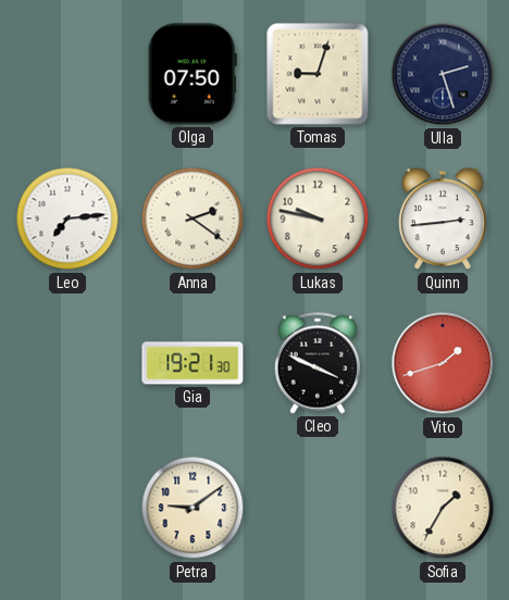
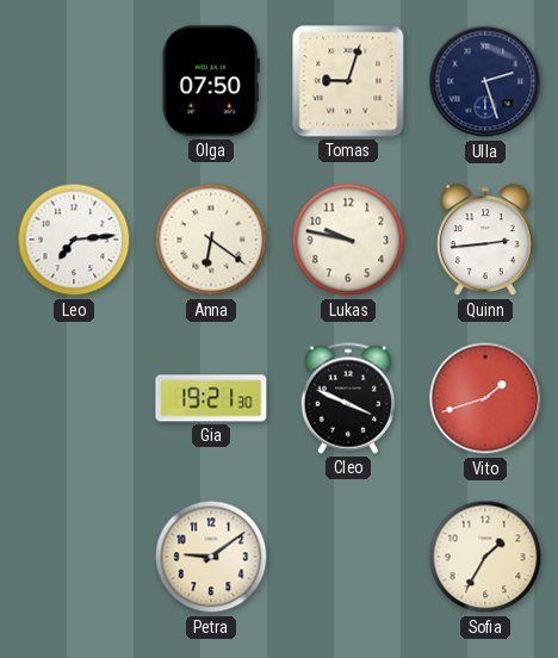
Anna: 2:21 -> 6:21 (211, 240)
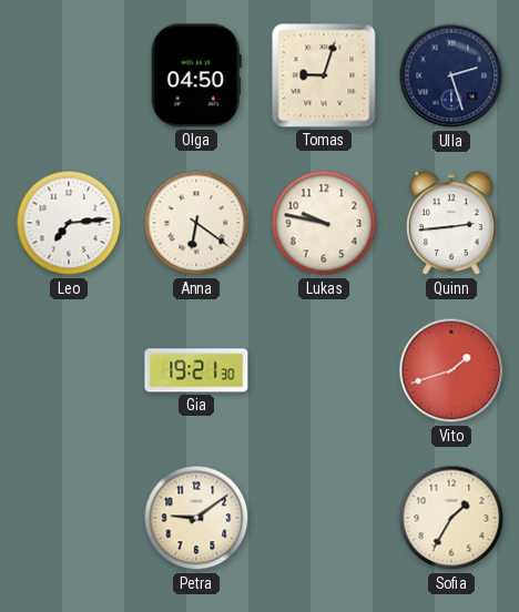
Olga: 07:50 -> 04:50 (196, 75)
Cleo: 3:49 -> none (347, 398)
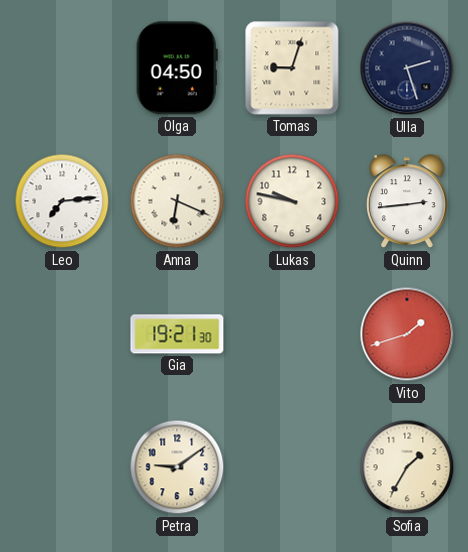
Anna: 6:21 -> 6:19 (177, 201)
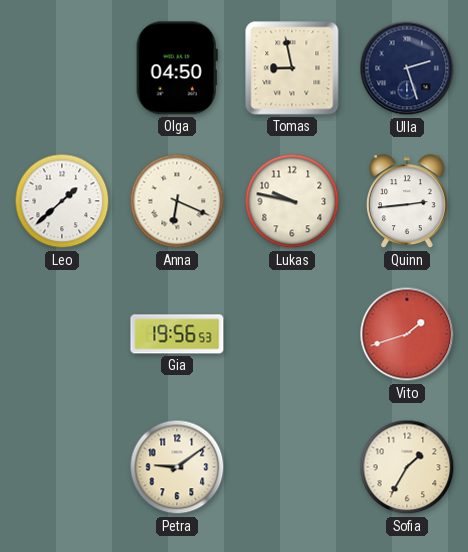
Tomas: 9:03 -> 8:58 (292, 68)
Leo: 7:14 -> 1:38 (62, 201)
Gia: 19:21 -> 19:56 (177, 334)
